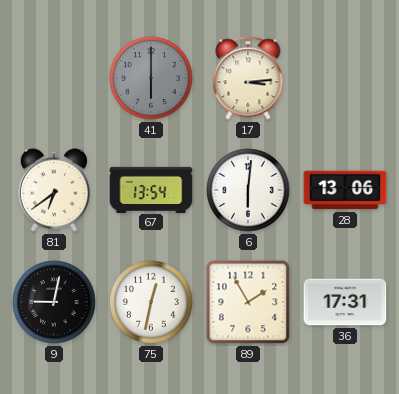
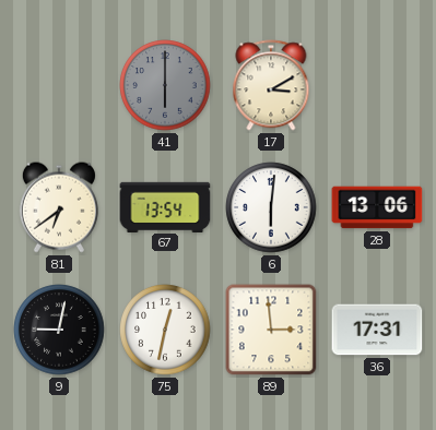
17: 3:14 -> 3:10 (271, 85)
89: 1:55 -> 2:59 (271, 330)
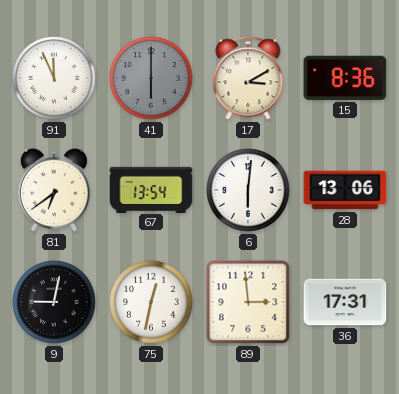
91: none -> 11:56 (54, 78)
15: none -> 8:36 (345, 78)
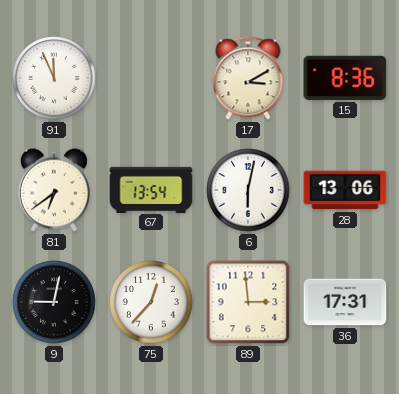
41: 6:00 -> none (151, 78)
6: 6:01 -> 6:02 (248, 190)
75: 12:32 -> 12:37 (151, 302)
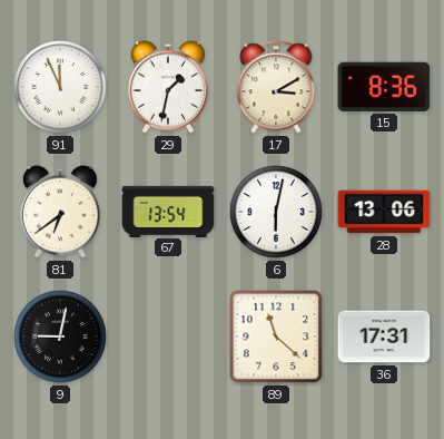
29: none -> 1:32 (168, 87)
75: 12:37 -> none (151, 302)
89: 2:59 -> 11:22 (276, 336)
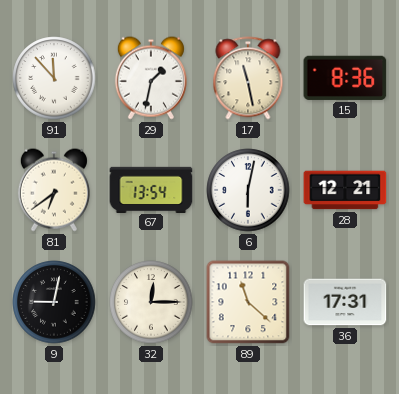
91: 11:56 -> 11:53 (54, 78)
17: 3:10 -> 11:28 (248, 78)
28: 13:06 -> 12:21 (345, 190)
32: none -> 12:15 (151, 302)
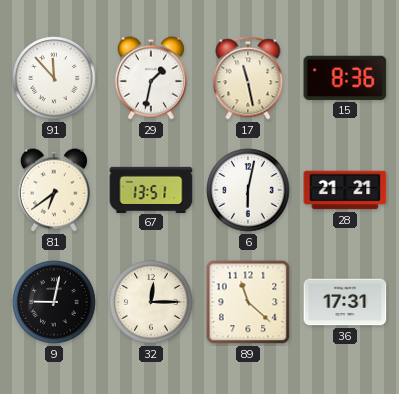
67: 13:54 -> 13:51 (151, 189)
28: 12:21 -> 21:21 (345, 190)
